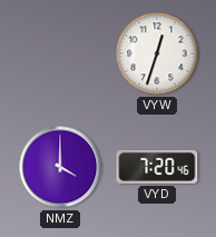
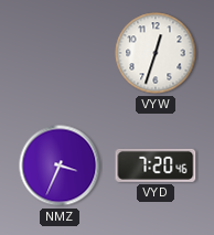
NMZ: 4:00 -> 3:34 (60, 165)
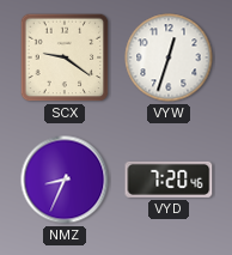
SCX: none -> 9:21 (65, 57)
NMZ: 3:34 -> 8:34 (65, 180)
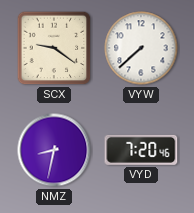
VYW: 12:33 -> 7:38 (141, 48)
NMZ: 8:34 -> 8:32 (54, 150)
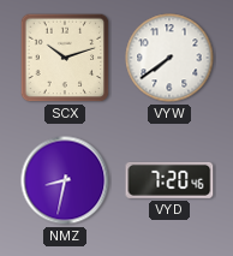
SCX: 9:21 -> 10:12 (65, 58)
VYW: 7:38 -> 7:39 (169, 58)
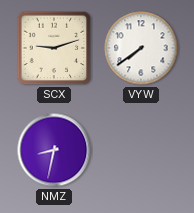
SCX: 10:12 -> 9:12 (54, 48)
VYD: 7:20 -> none (169, 180)
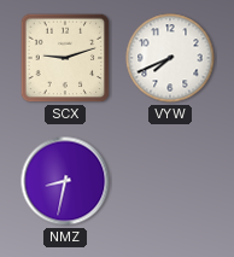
VYW: 7:39 -> 7:41 (170, 58)
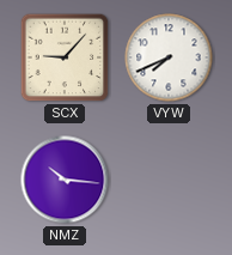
SCX: 9:12 -> 9:07 (65, 57)
NMZ: 8:32 -> 10:16 (65, 180)
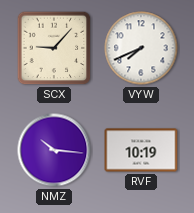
RVF: none -> 10:19 (141, 150)
